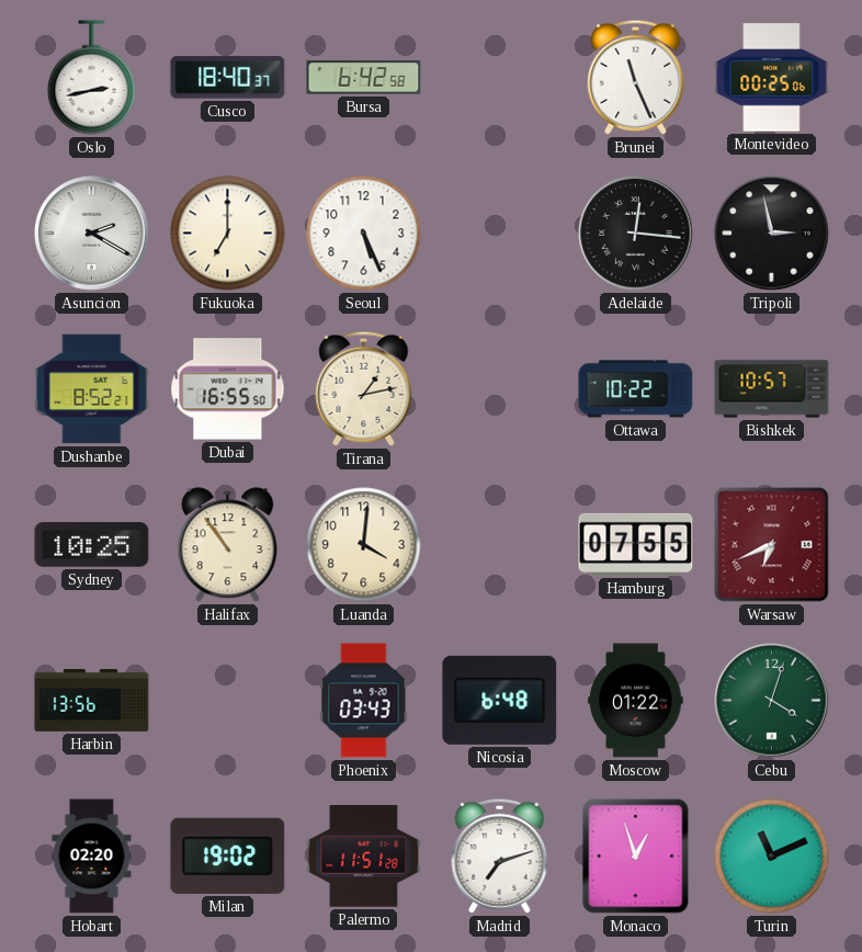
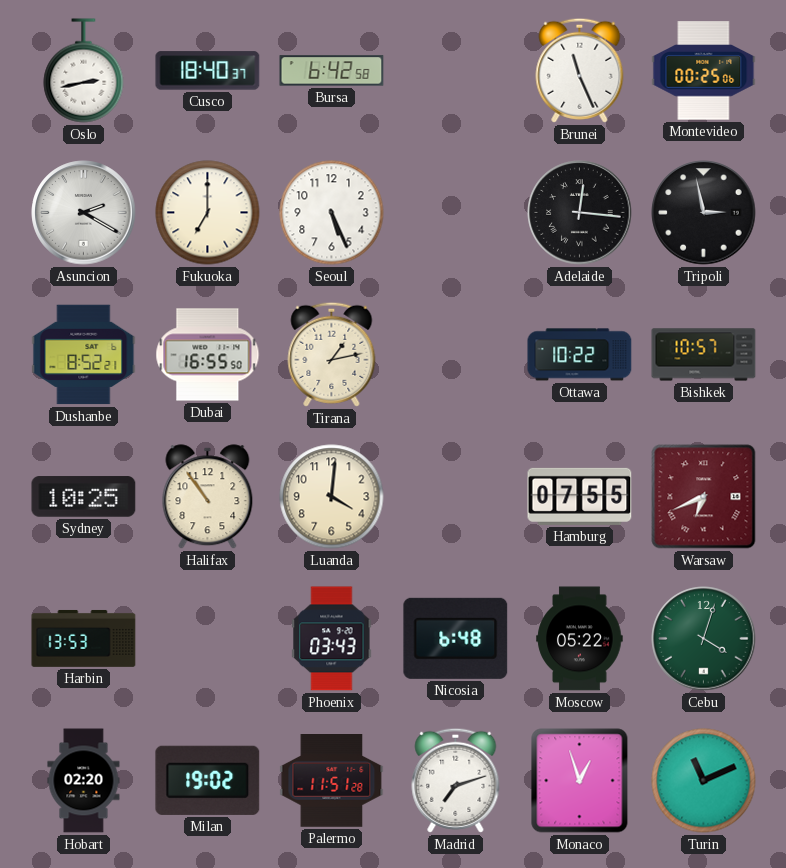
Harbin: 13:56 -> 13:53 (84, 638)
Moscow: 01:22 -> 05:22 (580, 639)
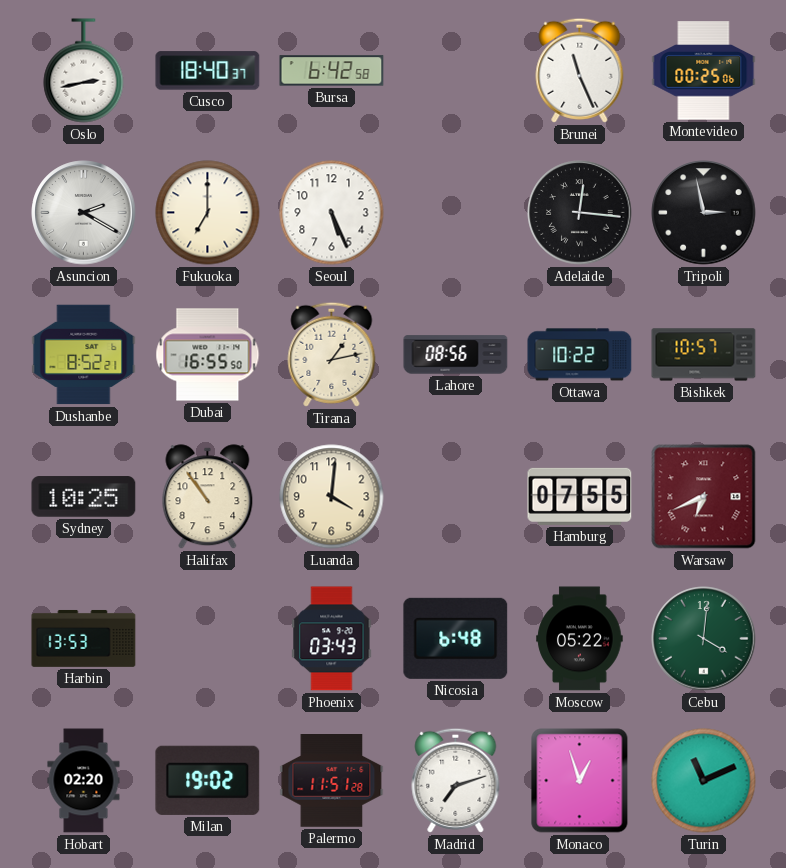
Lahore: none -> 08:56 (456, 355)
Cebu: 4:03 -> 4:01 (704, 639)
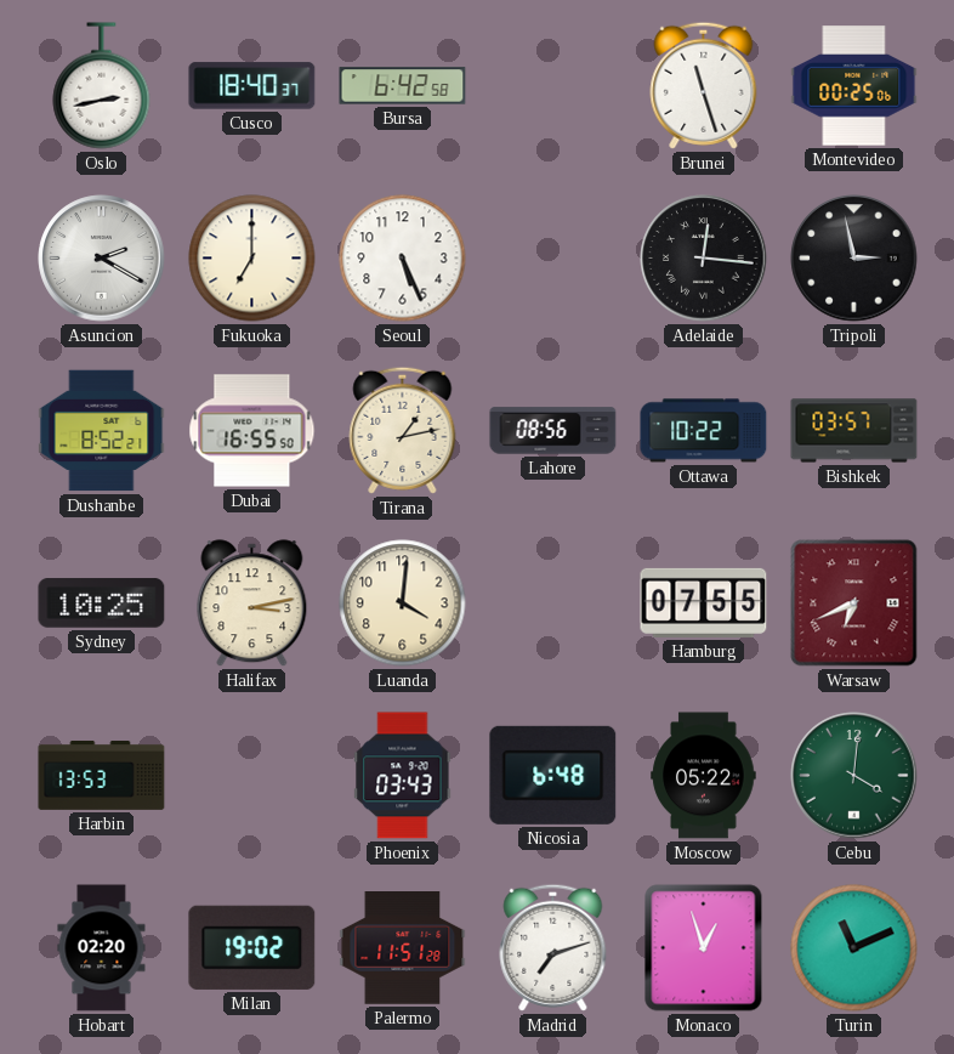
Brunei: 11:26 -> 11:27 (704, 85)
Bishkek: 10:57 -> 03:57 (854, 431)
Halifax: 10:54 -> 3:13 (252, 603)
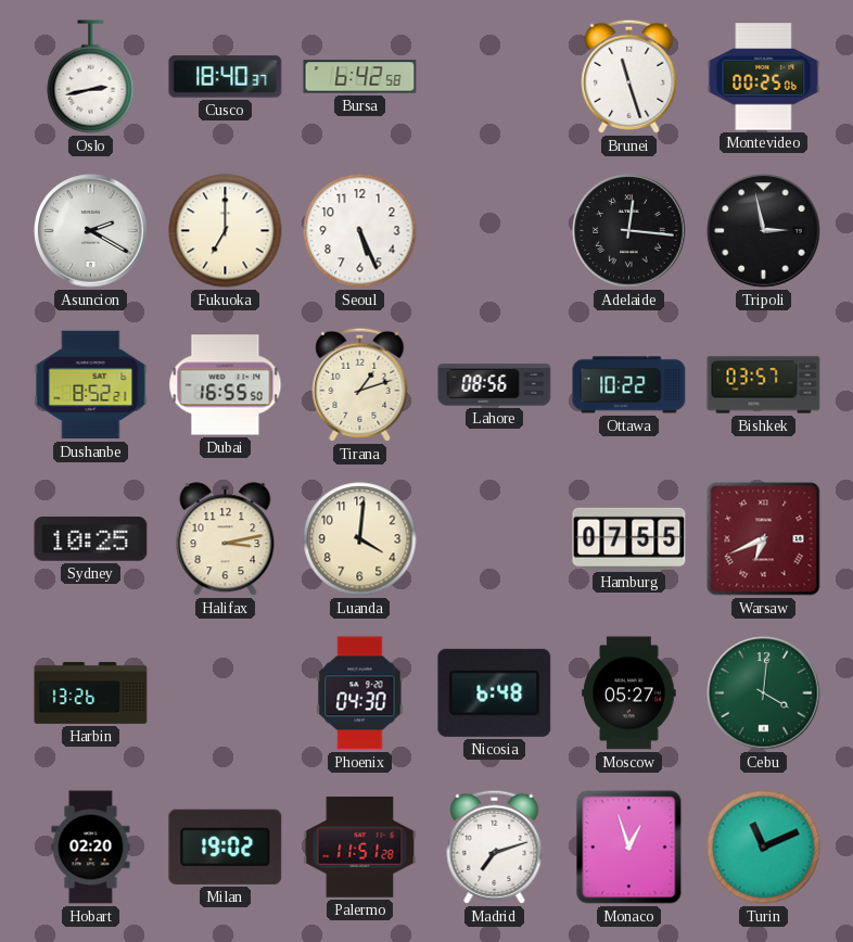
Tirana: 1:13 -> 1:12 (360, 384)
Harbin: 13:53 -> 13:26 (91, 692)
Phoenix: 03:43 -> 04:30 (360, 693)
Moscow: 05:22 -> 05:27 (629, 693)
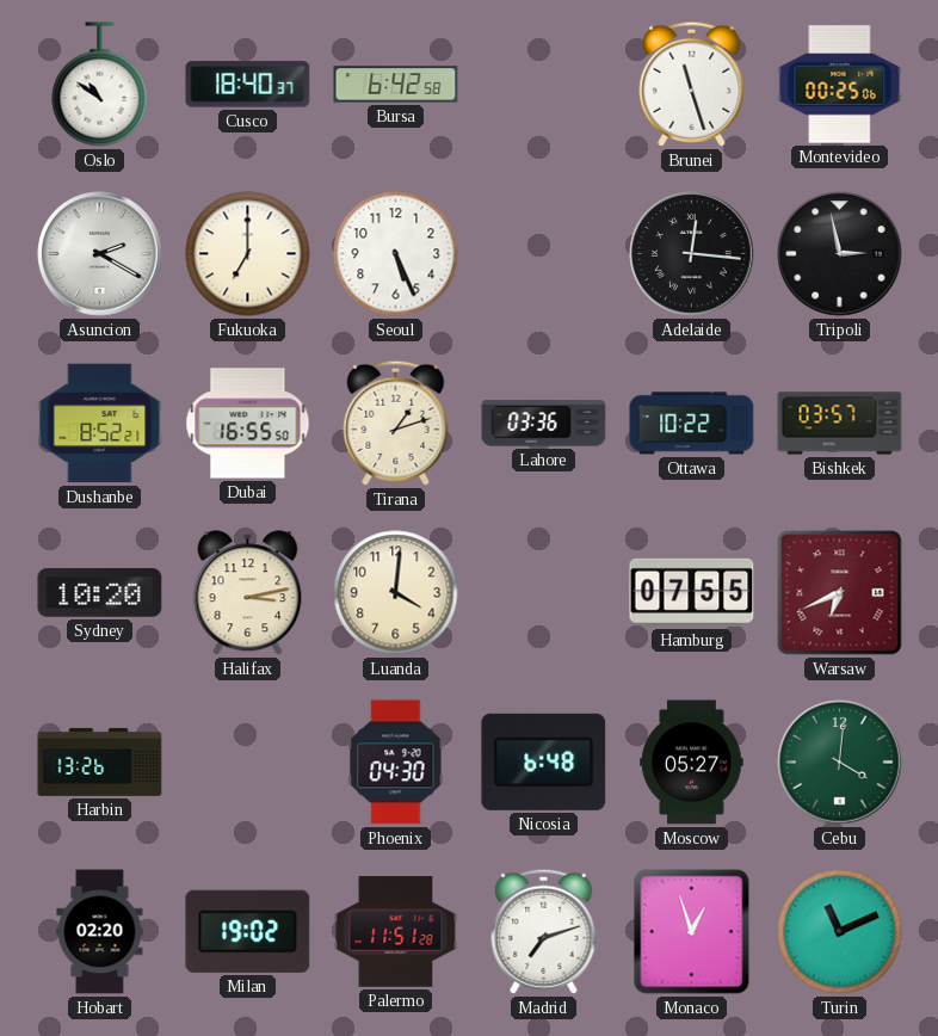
Oslo: 2:43 -> 10:51 (100, 85)
Lahore: 08:56 -> 03:36 (544, 424)
Sydney: 10:25 -> 10:20 (100, 593)
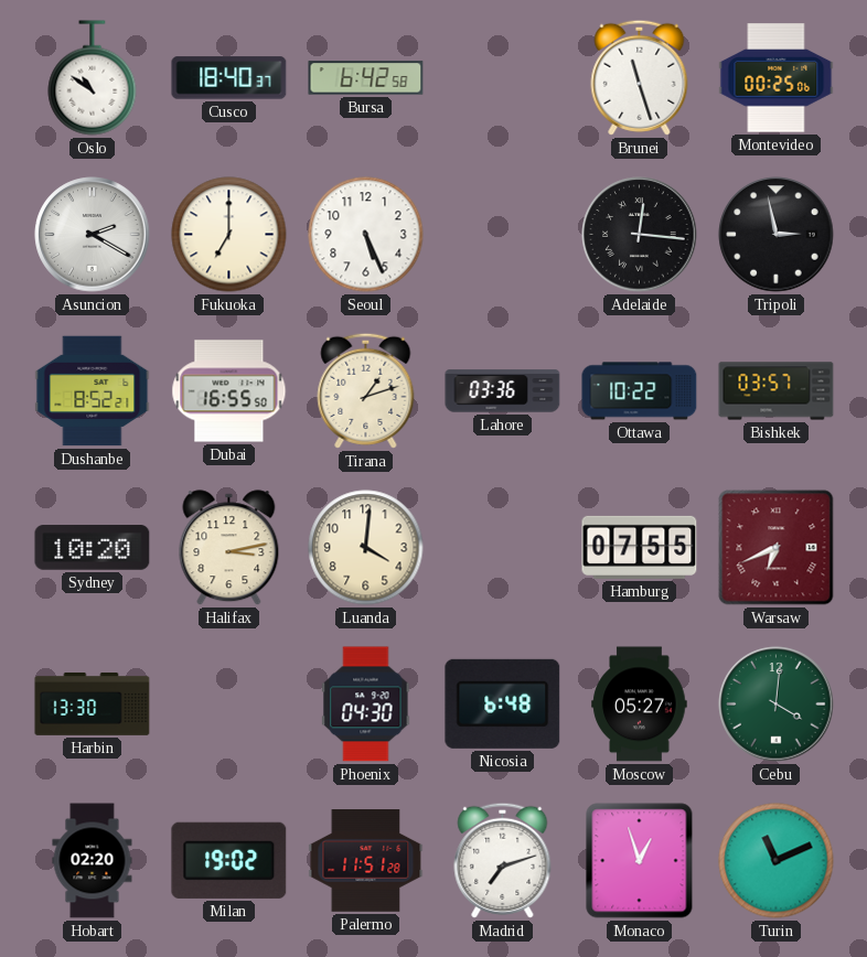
Harbin: 13:26 -> 13:30 (93, 703)
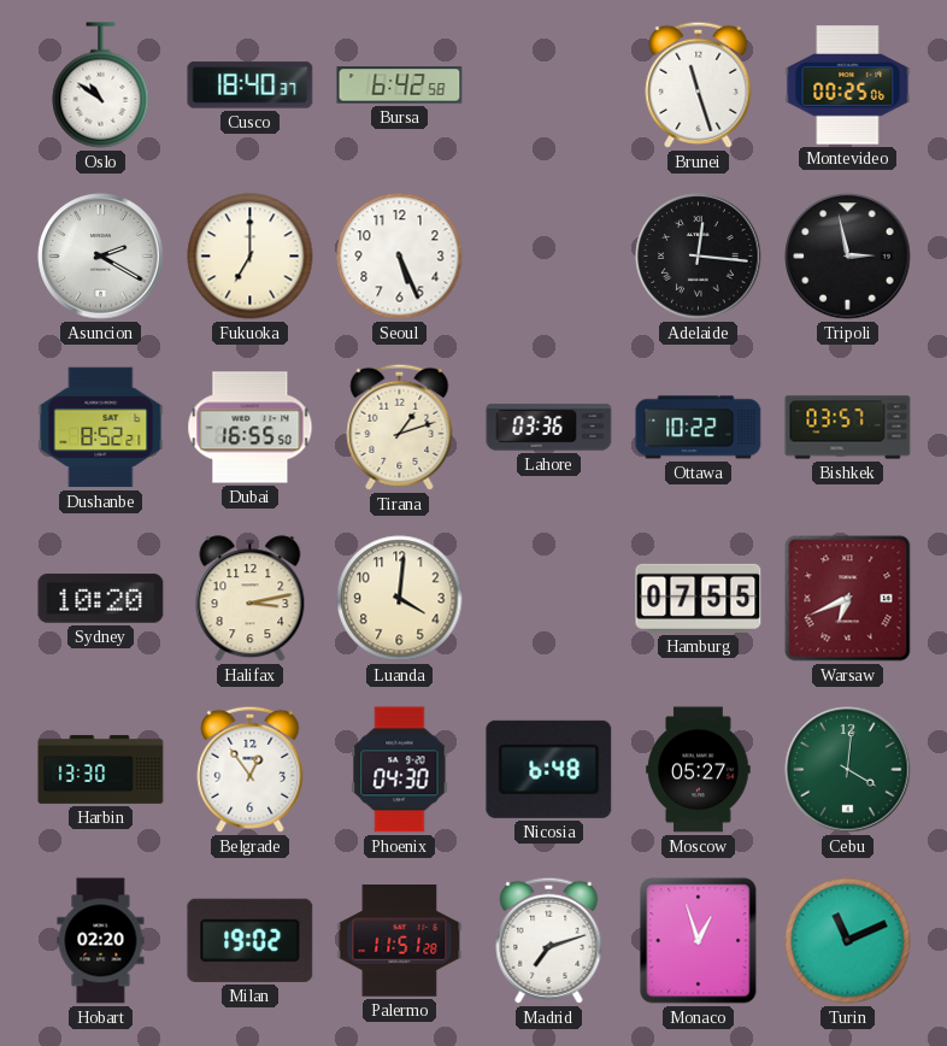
Belgrade: none -> 12:54 (251, 769)
